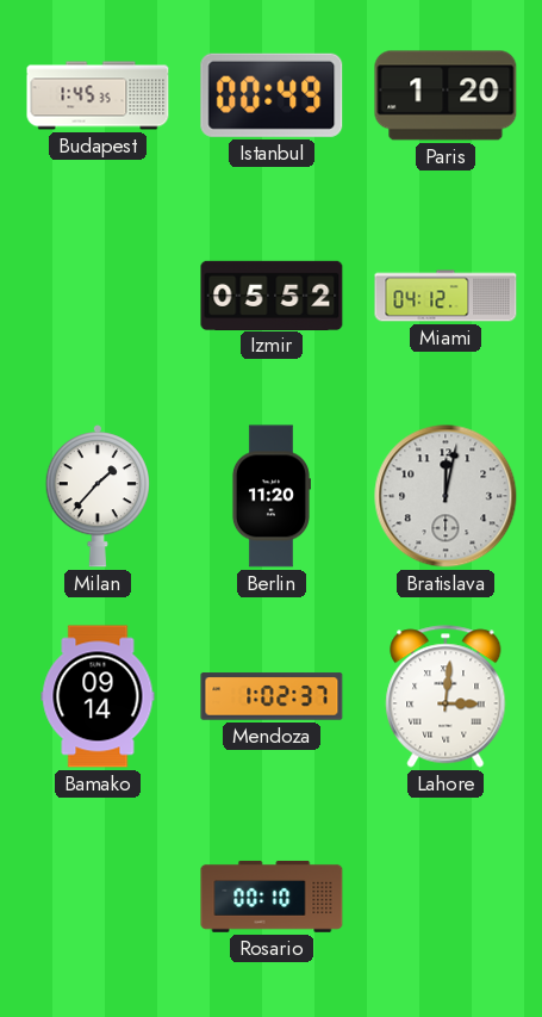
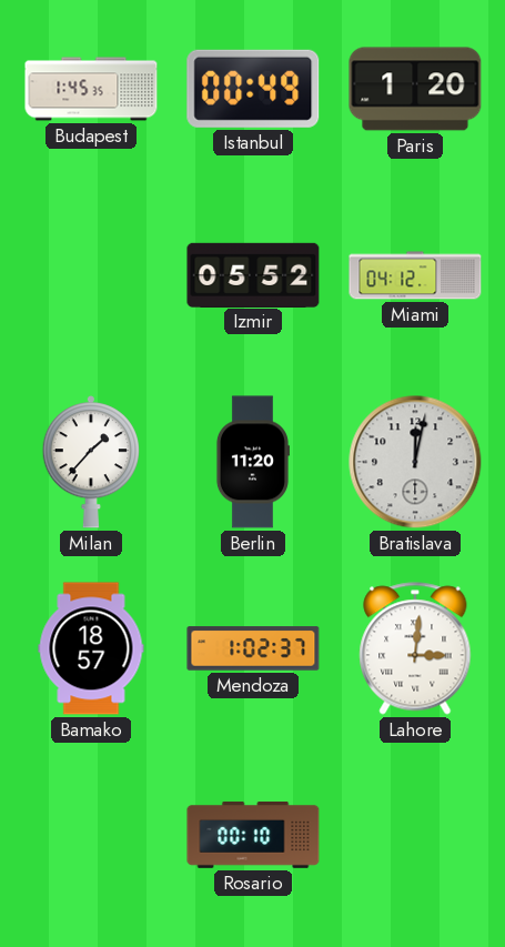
Bamako: 09:14 -> 18:57 (91, 648)
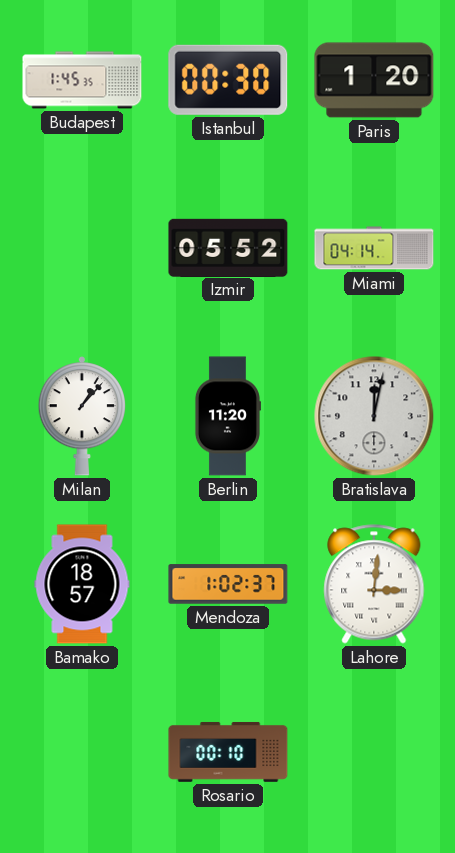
Istanbul: 00:49 -> 00:30 (228, 80)
Miami: 04:12 -> 04:14 (374, 248)
Milan: 1:37 -> 1:07 (81, 416)
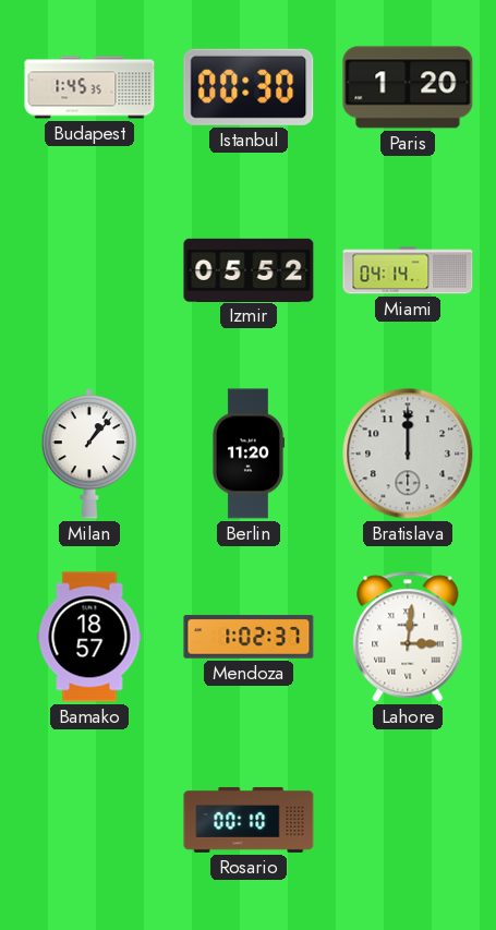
Bratislava: 12:02 -> 12:00 (408, 454)
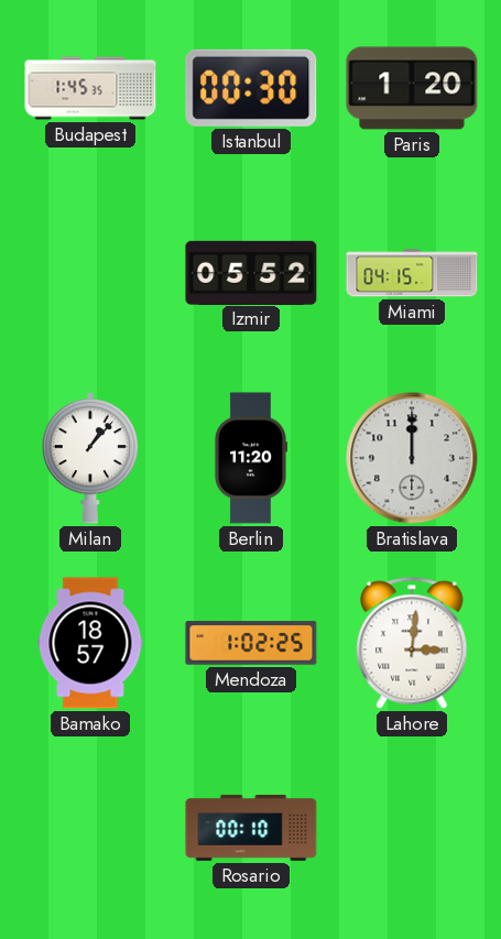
Miami: 04:14 -> 04:15 (412, 273)
Mendoza: 1:02:37 -> 1:02:25 (251, 643)
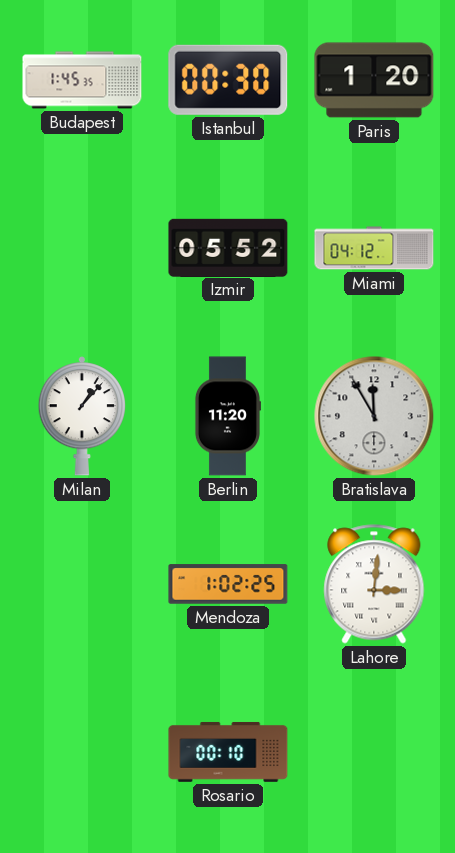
Miami: 04:15 -> 04:12 (374, 248)
Bratislava: 12:00 -> 11:55 (374, 416)
Bamako: 18:57 -> none (90, 643)
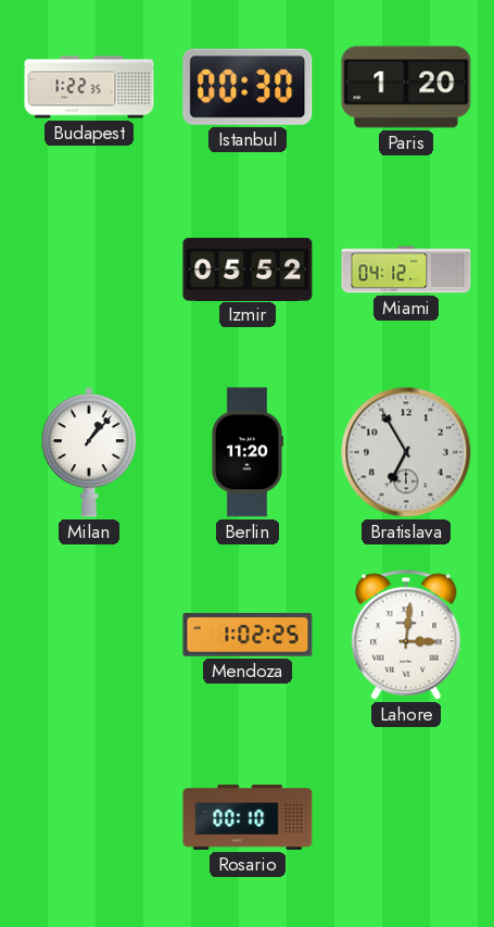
Budapest: 1:45 -> 1:22 (89, 87)
Bratislava: 11:55 -> 6:55 (406, 452)
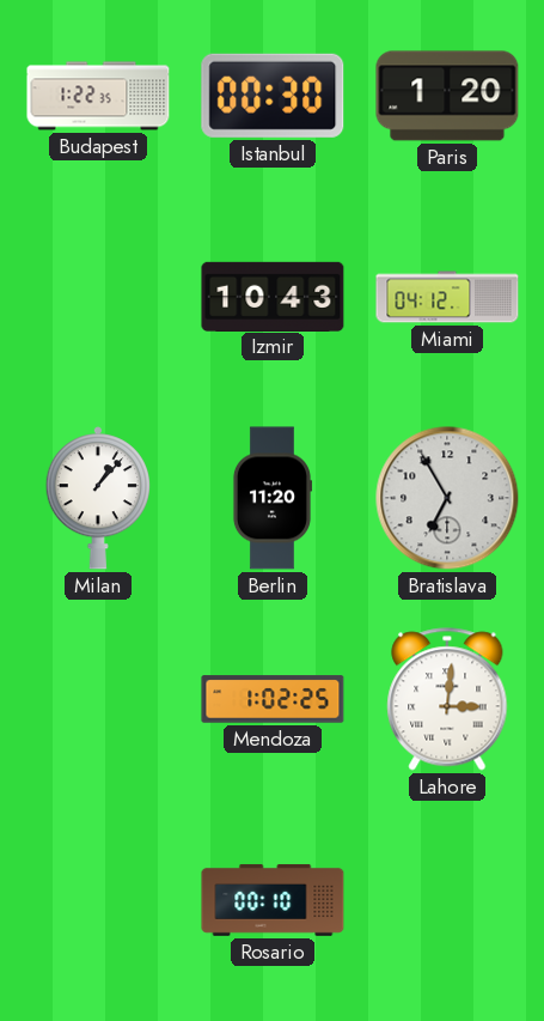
Izmir: 05:52 -> 10:43 (273, 296)
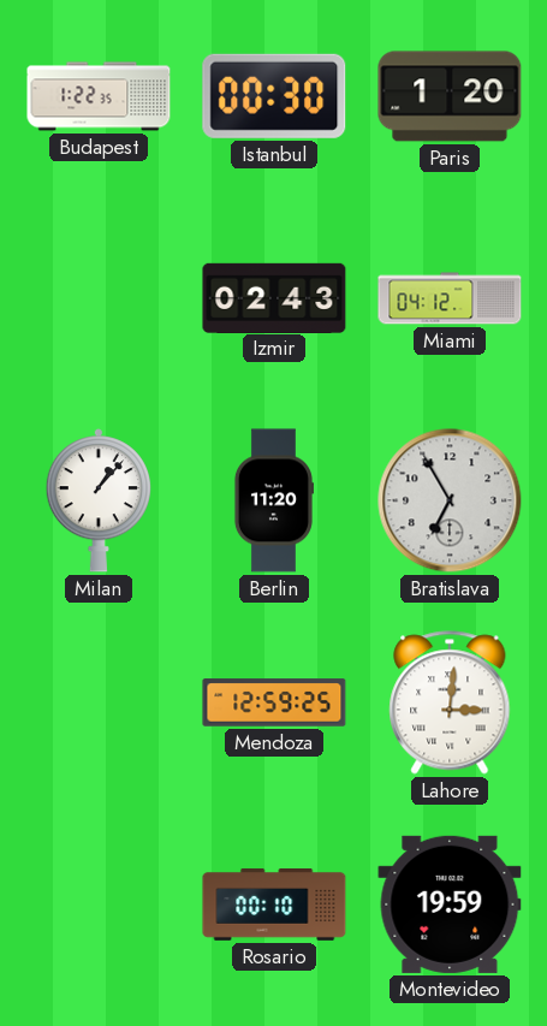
Izmir: 10:43 -> 02:43 (274, 297)
Mendoza: 1:02 -> 12:59 (274, 702)
Montevideo: none -> 19:59 (450, 905)
